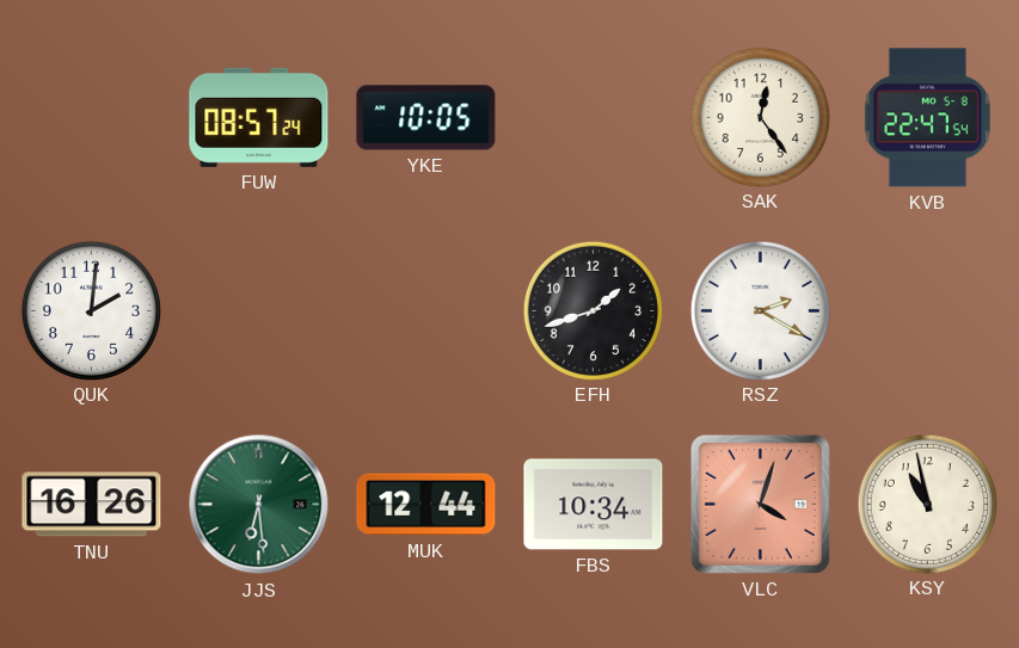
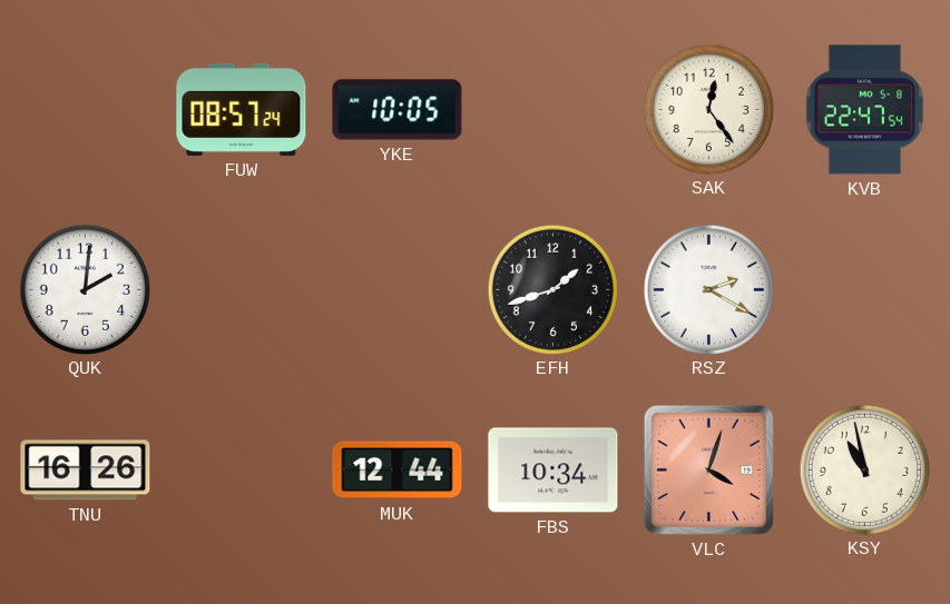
JJS: 6:29 -> none (259, 505)
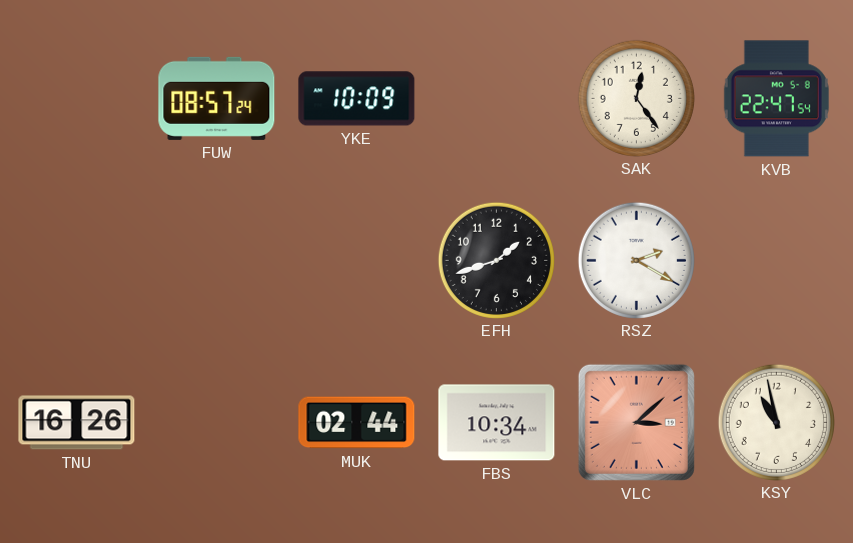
YKE: 10:05 -> 10:09 (357, 99)
QUK: 2:01 -> none (85, 289)
MUK: 12:44 -> 02:44 (357, 423)
VLC: 4:03 -> 3:08 (636, 422)
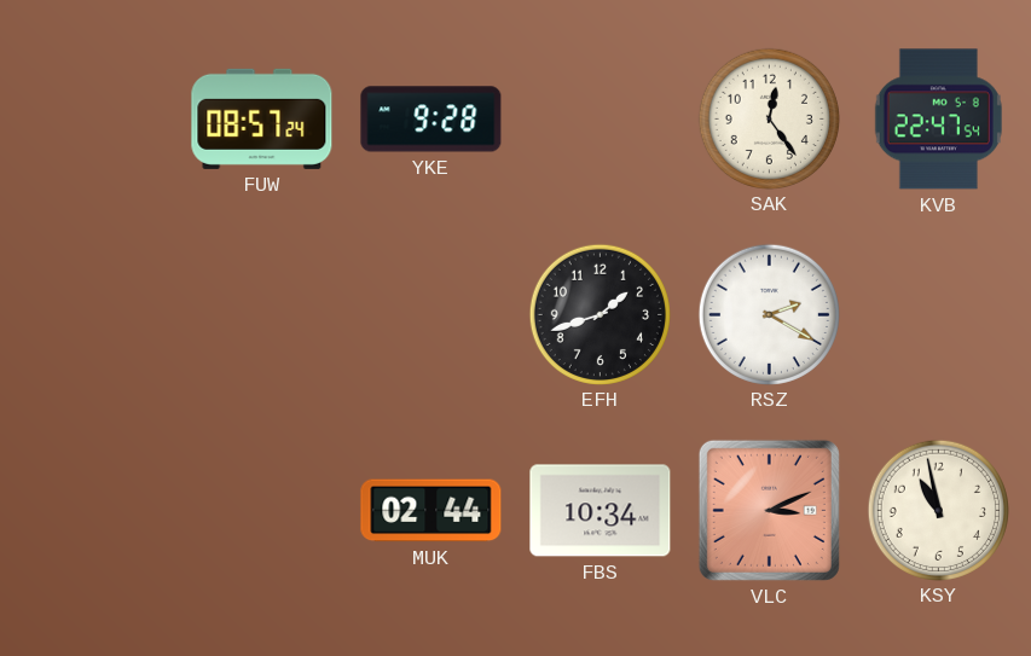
YKE: 10:09 -> 9:28 (431, 120)
TNU: 16:26 -> none (77, 423)
VLC: 3:08 -> 3:11 (769, 510)
